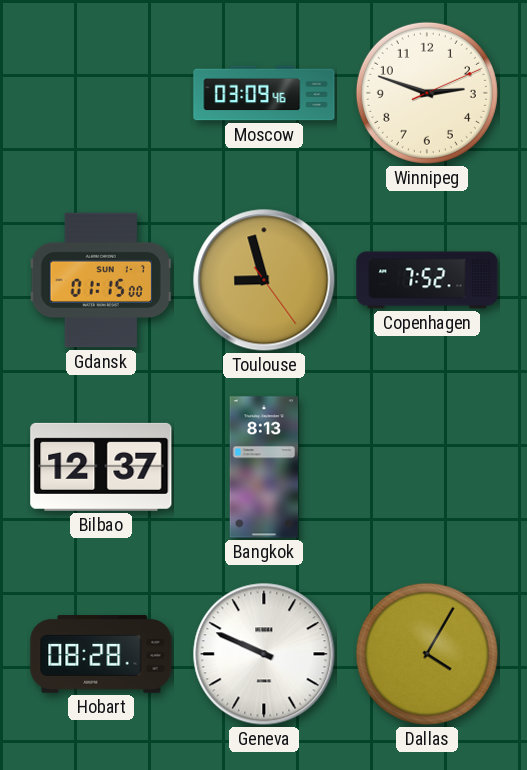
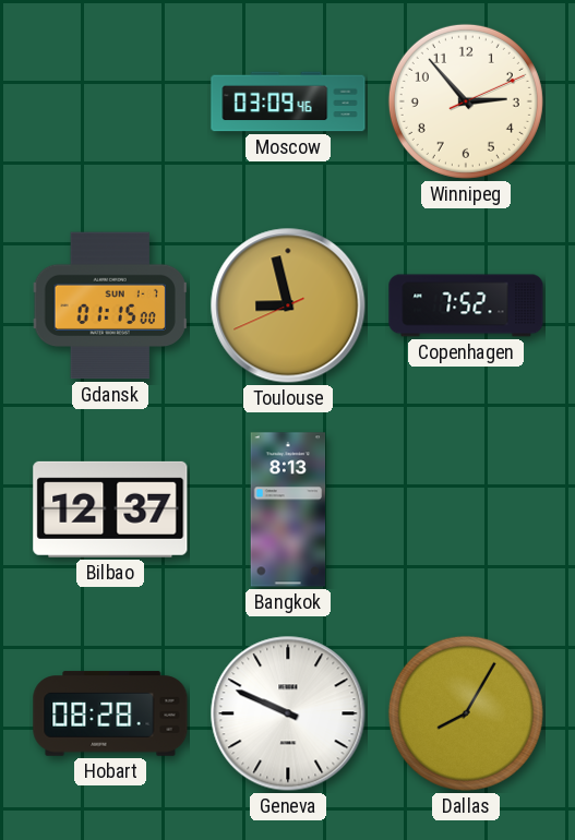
Winnipeg: 2:48 -> 2:53 (466, 101)
Toulouse: 8:57:24 -> 8:57:41 (288, 305)
Dallas: 4:05 -> 8:05 (466, 713)
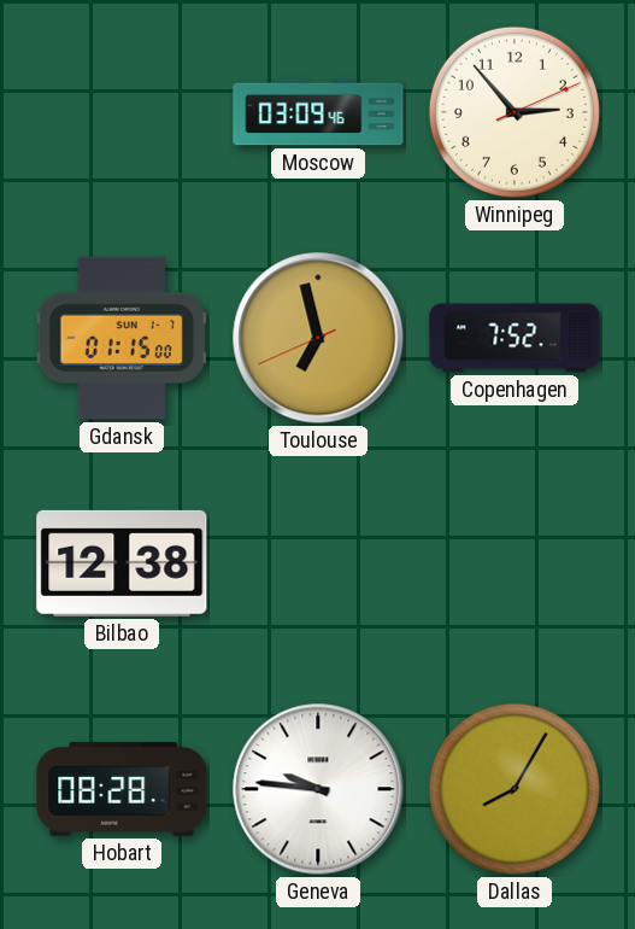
Toulouse: 8:57 -> 6:57 (318, 338)
Bilbao: 12:37 -> 12:38 (122, 563)
Bangkok: 8:13 -> none (288, 509)
Geneva: 9:49 -> 9:46 (318, 789)
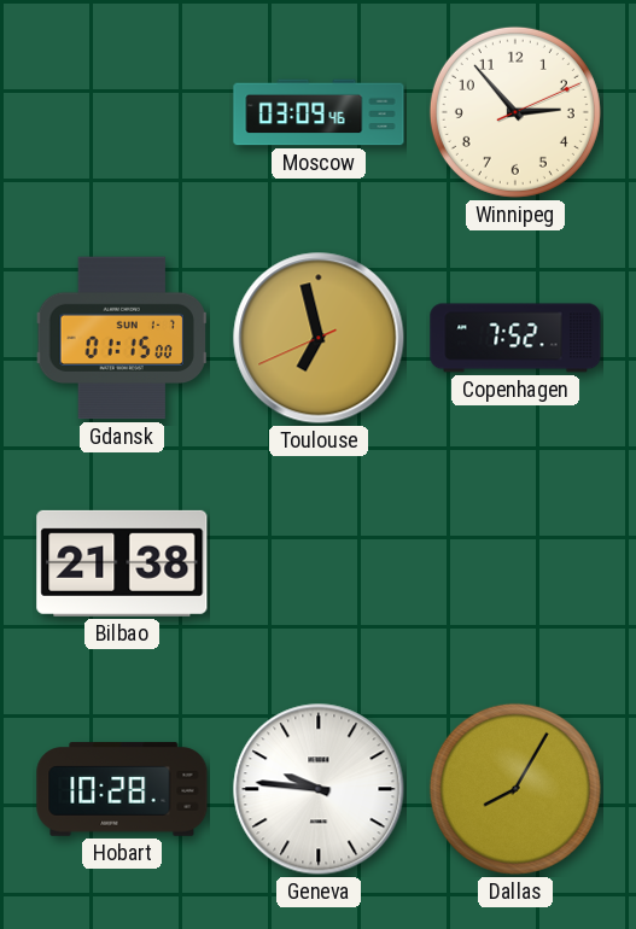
Bilbao: 12:38 -> 21:38 (122, 563)
Hobart: 08:28 -> 10:28 (122, 789)
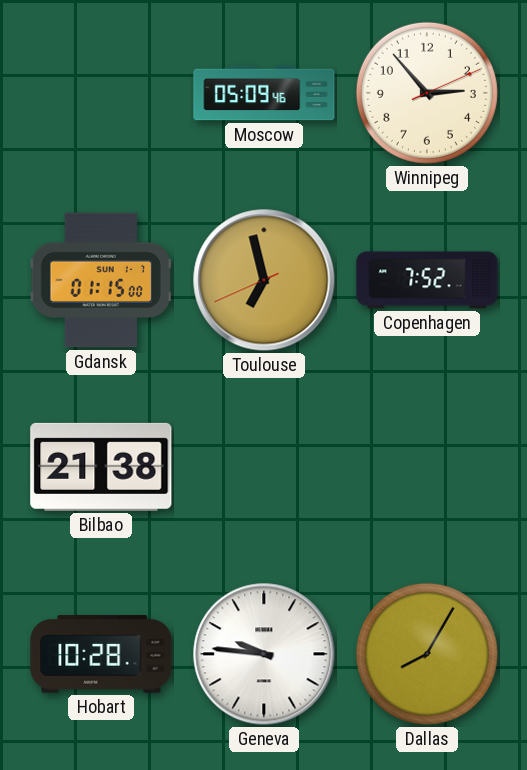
Moscow: 03:09 -> 05:09 (264, 93)
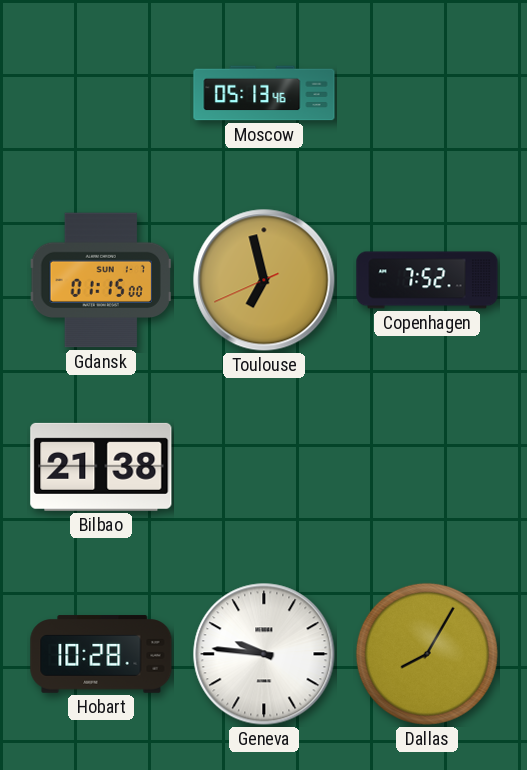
Moscow: 05:09 -> 05:13 (264, 93)
Winnipeg: 2:53 -> none (427, 93)
